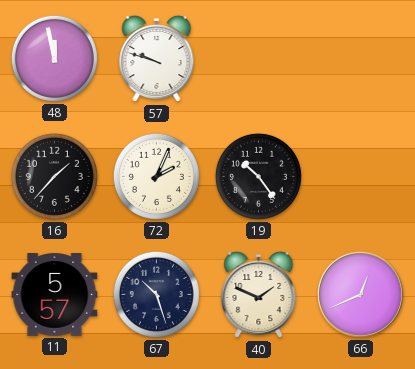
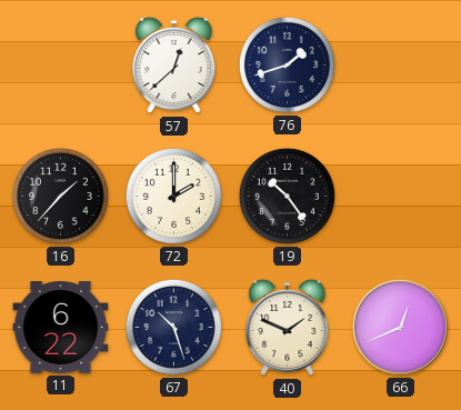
48: 11:58 -> none (54, 58)
57: 9:48 -> 12:38 (174, 66)
76: none -> 1:42 (287, 64)
72: 2:04 -> 2:00 (173, 196)
11: 5:57 -> 6:22 (61, 328)
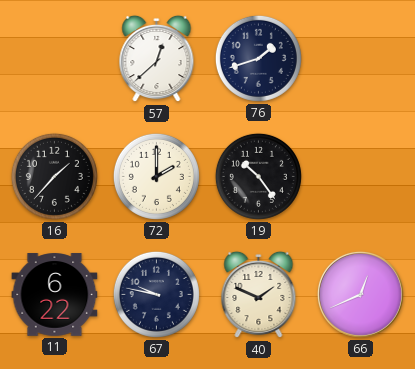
67: 10:27 -> 9:47 (156, 294)
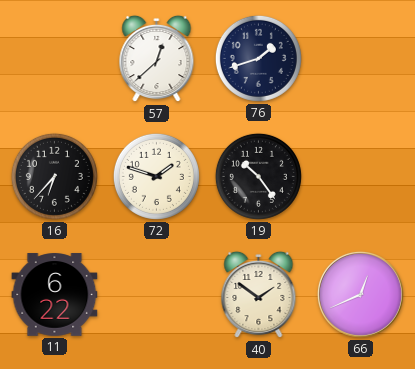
16: 1:37 -> 6:37 (54, 176)
72: 2:00 -> 1:48 (156, 176)
67: 9:47 -> none (156, 294)
40: 1:49 -> 1:51 (259, 295)
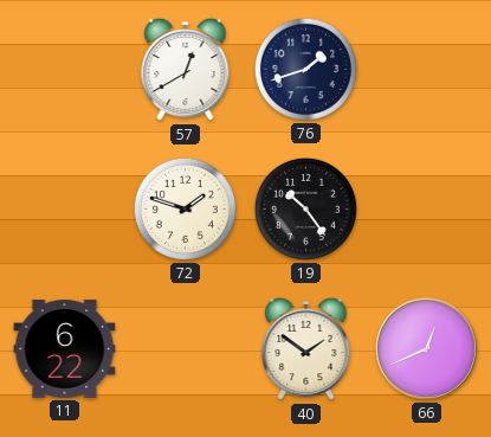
57: 12:38 -> 12:40 (186, 70)
16: 6:37 -> none (54, 176)
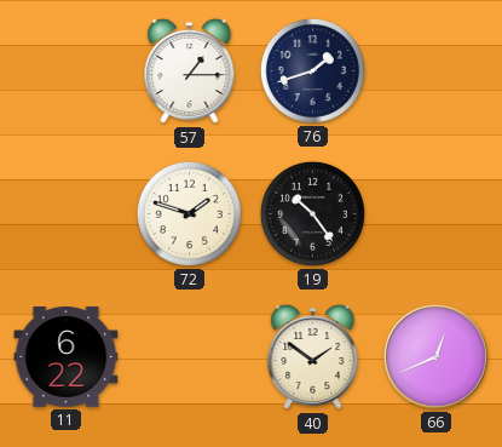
57: 12:40 -> 1:15 (190, 71)
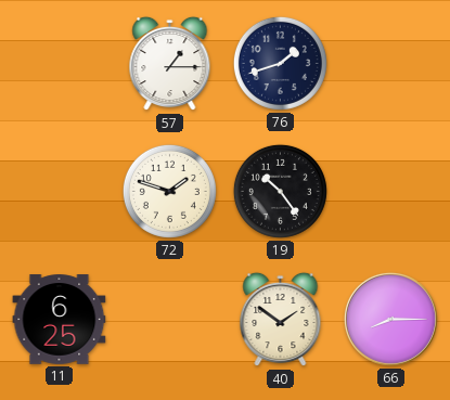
11: 6:22 -> 6:25 (60, 320)
66: 12:41 -> 8:15 (390, 319)
